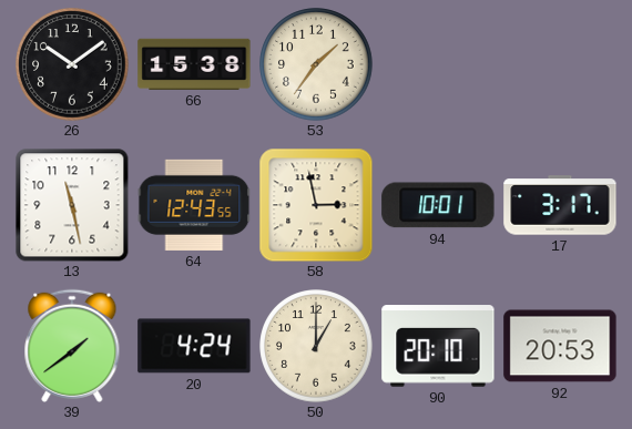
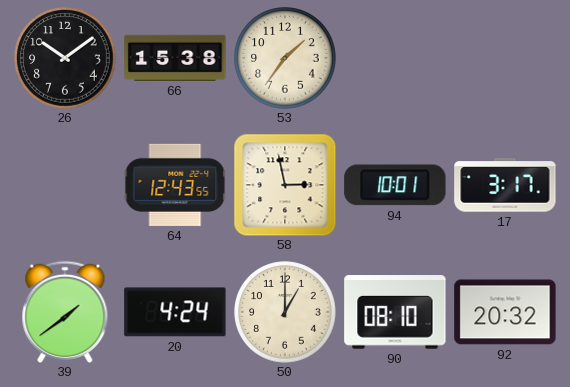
13: 11:28 -> none (72, 205)
90: 20:10 -> 08:10 (395, 312)
92: 20:53 -> 20:32 (505, 312)
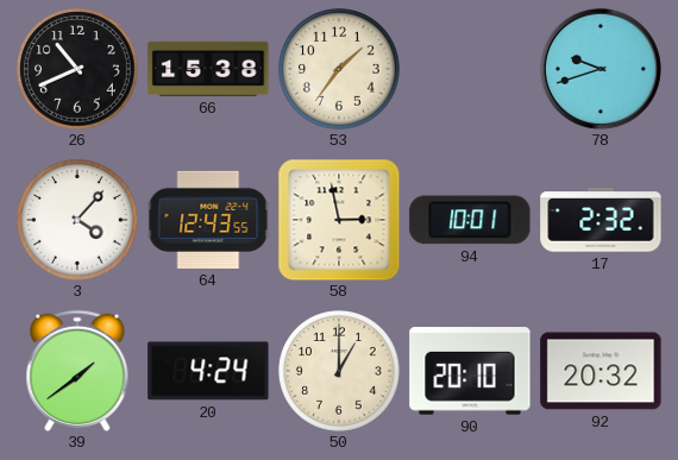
26: 10:09 -> 10:41 (77, 69)
78: none -> 9:42 (601, 69)
3: none -> 4:07 (77, 220)
17: 3:17 -> 2:32 (601, 220)
90: 08:10 -> 20:10 (470, 371)
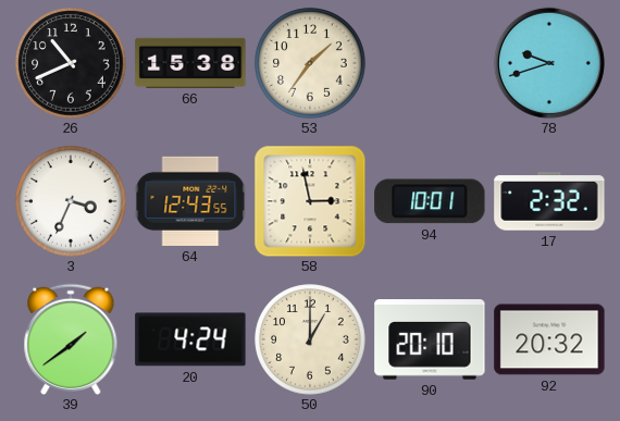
3: 4:07 -> 3:34 (71, 201)
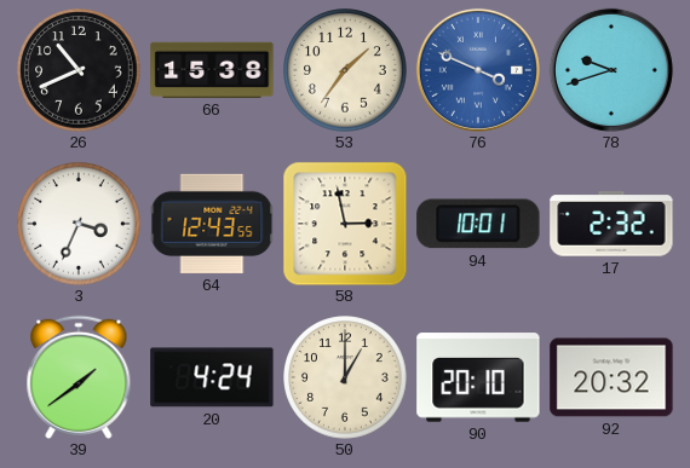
76: none -> 3:49 (478, 70)
